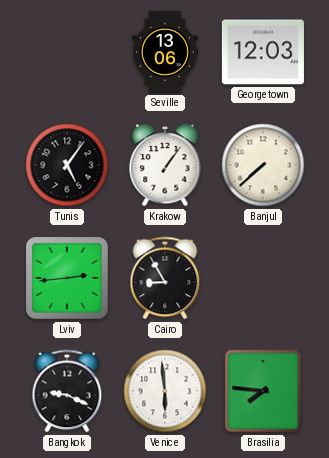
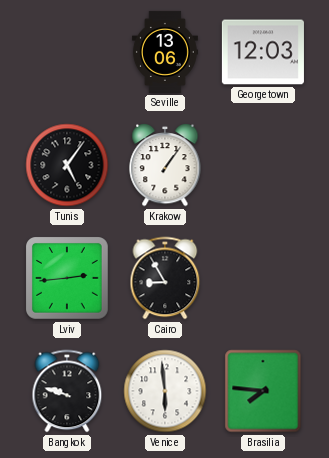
Banjul: 7:38 -> none (263, 165)
Bangkok: 9:19 -> 9:48 (67, 391)
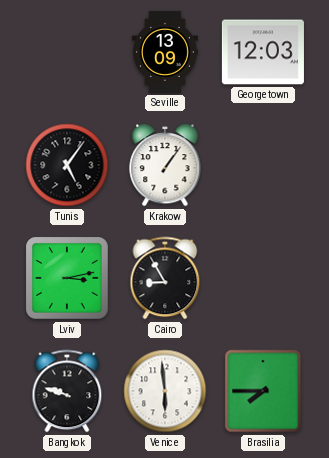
Seville: 13:06 -> 13:09 (165, 52)
Lviv: 2:44 -> 3:13 (68, 279)
Brasilia: 7:46 -> 7:45 (263, 391)
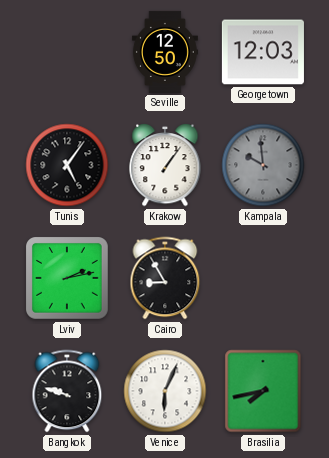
Seville: 13:09 -> 12:50 (165, 52)
Kampala: none -> 9:59 (263, 165)
Lviv: 3:13 -> 2:13 (68, 279)
Venice: 5:59 -> 6:04 (165, 391)
Brasilia: 7:45 -> 7:43 (263, 391)
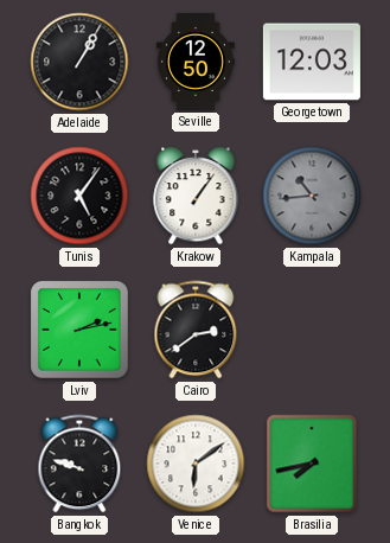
Adelaide: none -> 1:05 (79, 62)
Kampala: 9:59 -> 10:44 (312, 196)
Cairo: 8:55 -> 2:39 (196, 330)
Venice: 6:04 -> 6:09 (196, 464)
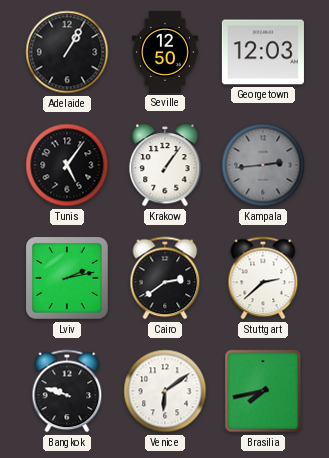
Kampala: 10:44 -> 2:44 (263, 165)
Stuttgart: none -> 2:38 (263, 278)
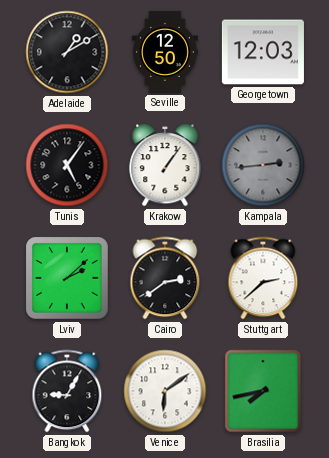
Adelaide: 1:05 -> 1:10 (67, 52)
Lviv: 2:13 -> 2:08 (68, 279)
Bangkok: 9:48 -> 9:05 (67, 391)
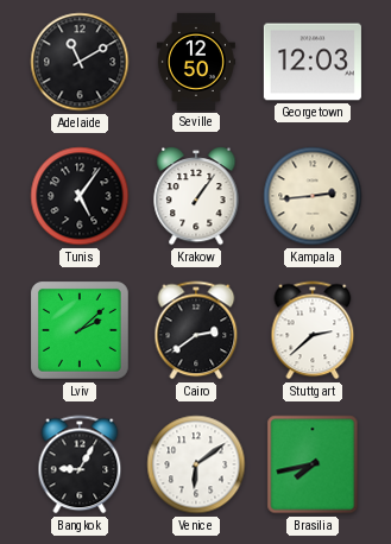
Adelaide: 1:10 -> 11:10 (80, 62)
Kampala dial: grey -> cream (313, 196)
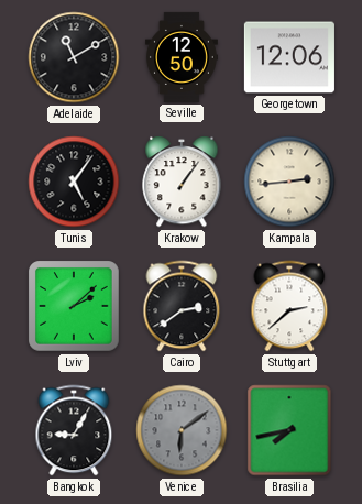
Georgetown: 12:03 -> 12:06 (289, 57)
Venice dial: white -> grey (182, 430)
